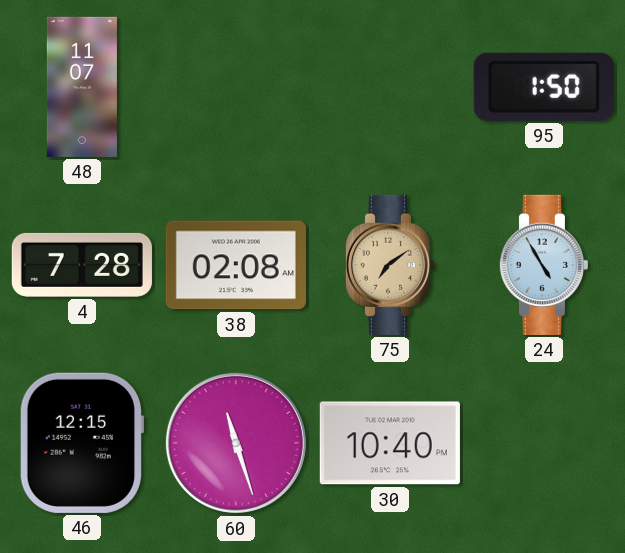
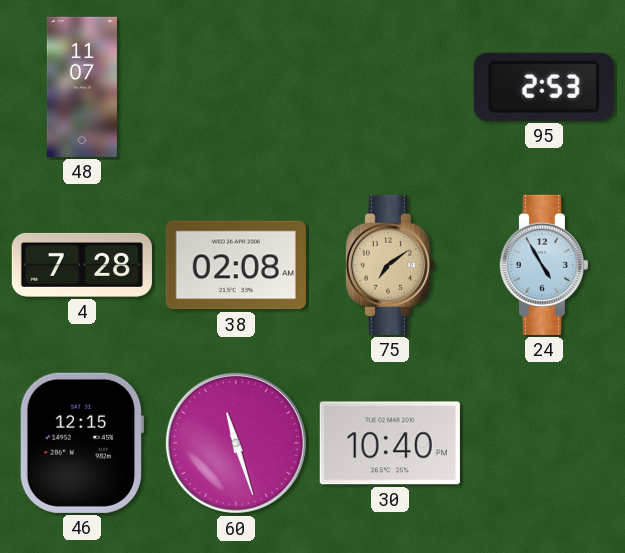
95: 1:50 -> 2:53 (544, 87)
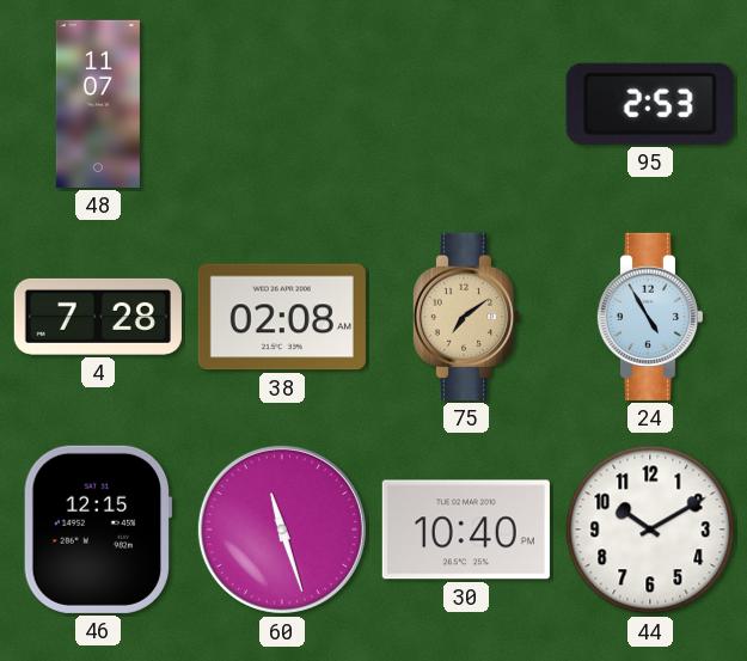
44: none -> 10:10 (650, 530)
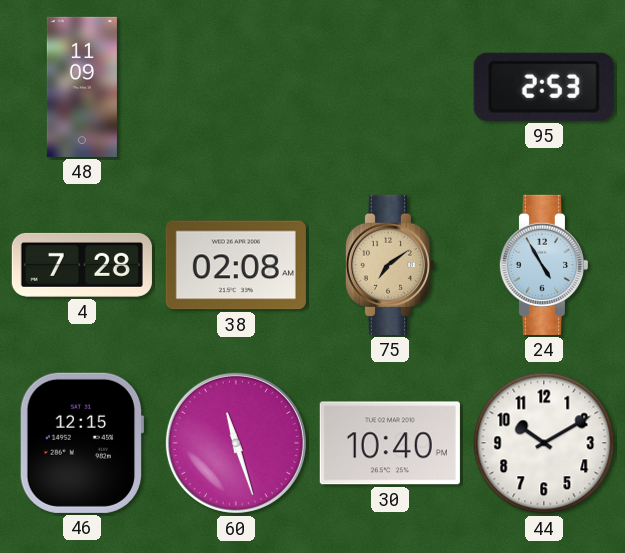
48: 11:07 -> 11:09 (82, 87)
